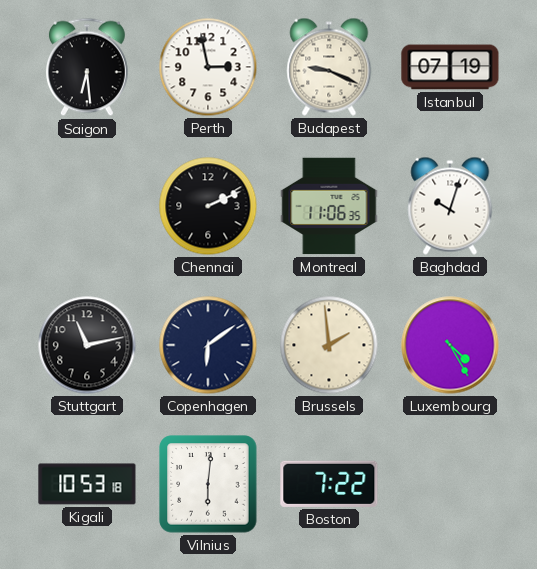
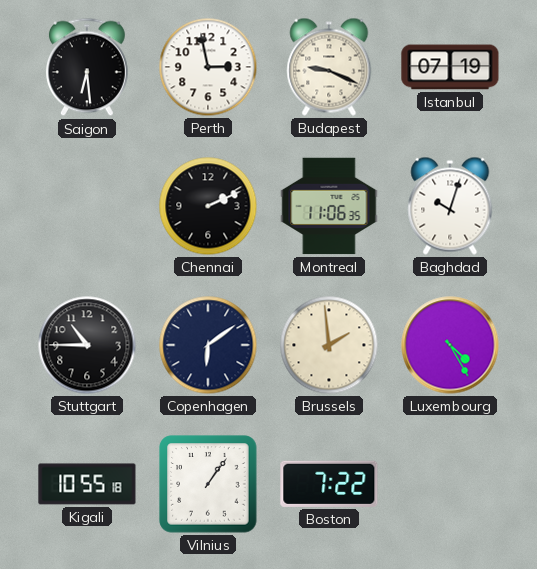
Stuttgart: 11:13 -> 10:45 (87, 345)
Kigali: 10:53 -> 10:55 (87, 484)
Vilnius: 6:01 -> 1:06 (208, 484)
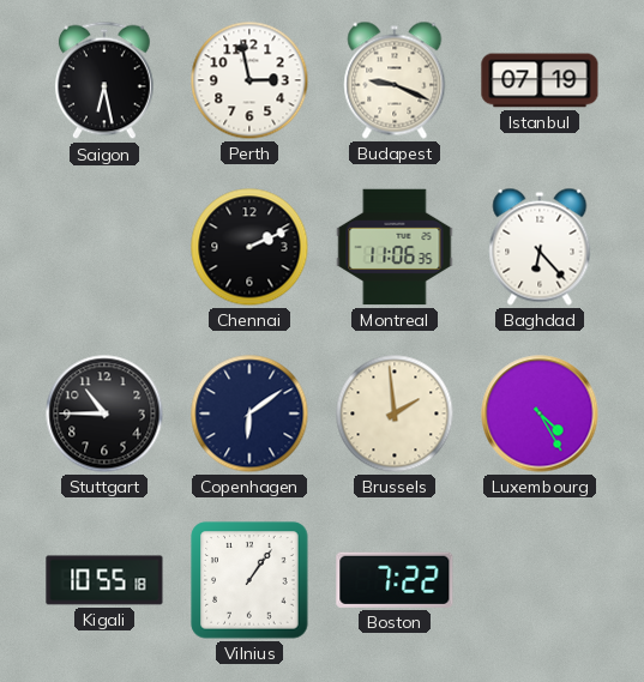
Saigon: 6:29 -> 6:28 (104, 80)
Baghdad: 10:03 -> 6:23 (540, 247)
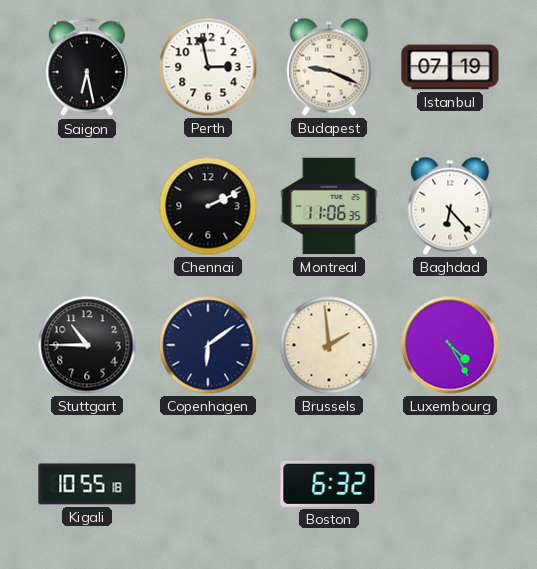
Vilnius: 1:06 -> none (249, 580)
Boston: 7:22 -> 6:32 (329, 484)
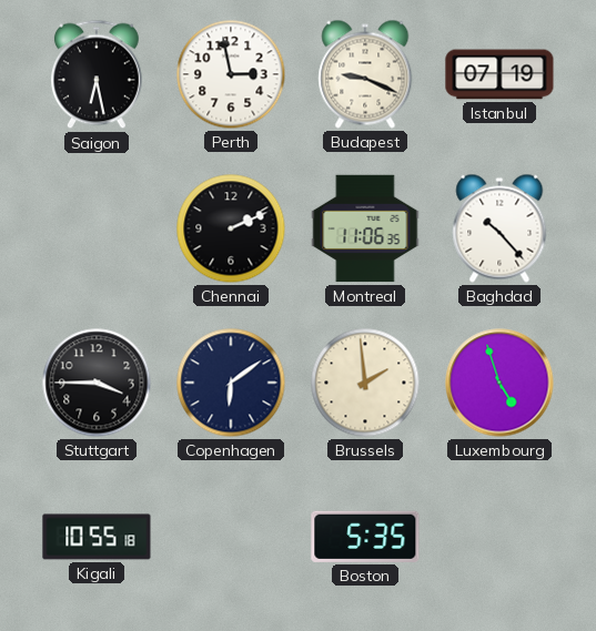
Baghdad: 6:23 -> 10:23 (499, 228)
Stuttgart: 10:45 -> 3:45 (97, 383)
Luxembourg: 4:25 -> 4:57 (499, 383)
Boston: 6:32 -> 5:35 (365, 537)
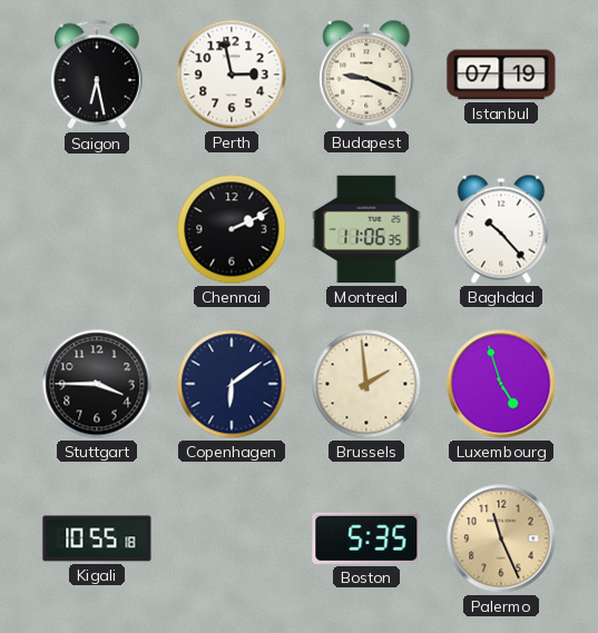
Palermo: none -> 11:26 (501, 538)
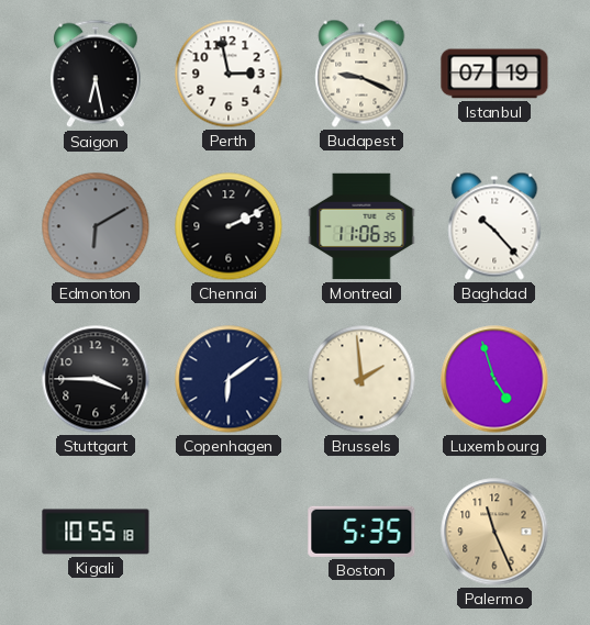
Edmonton: none -> 6:10 (96, 226)
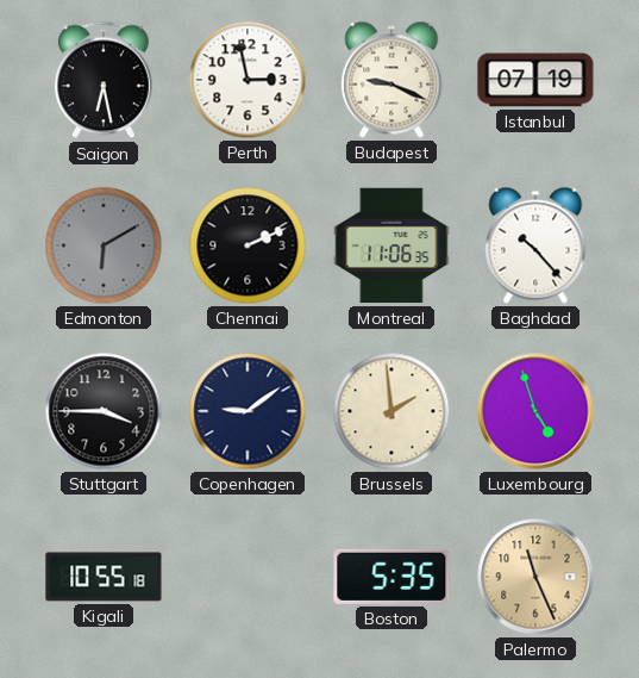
Copenhagen: 6:09 -> 9:09 (248, 411)
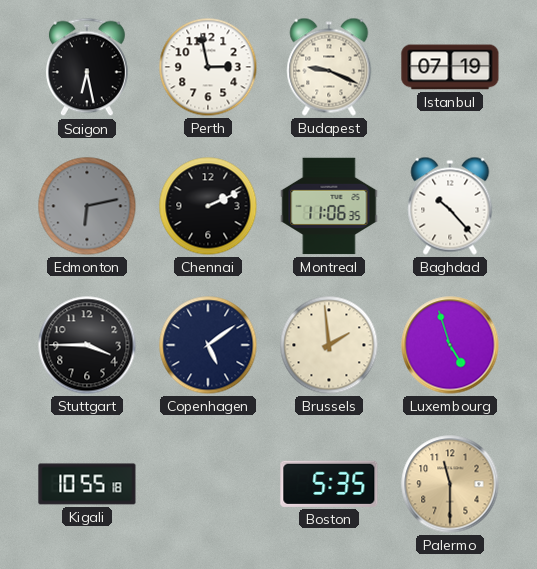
Edmonton: 6:10 -> 6:13 (87, 206)
Copenhagen: 9:09 -> 5:09 (208, 345)
Palermo: 11:26 -> 11:30 (450, 484)
